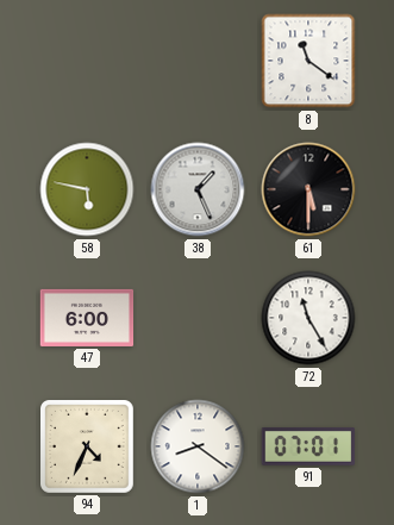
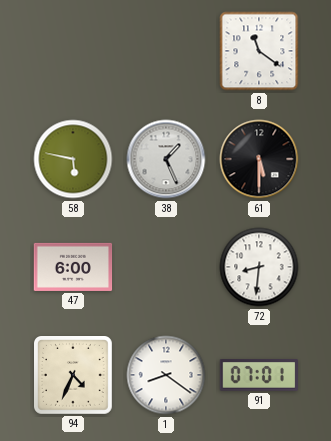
72: 11:25 -> 8:31 (259, 267)
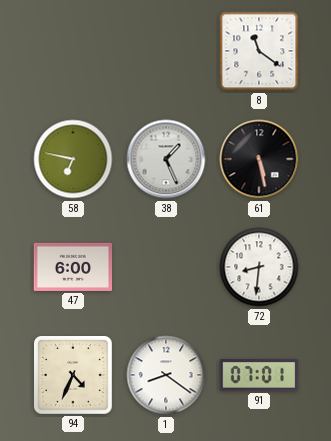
58: 5:47 -> 6:47 (73, 159)
61: 5:30 -> 5:28 (259, 159)
